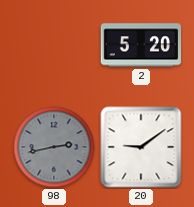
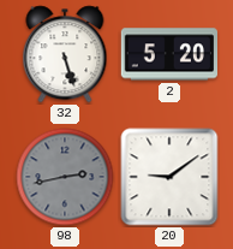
32: none -> 5:27 (65, 54)
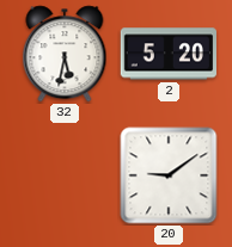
32: 5:27 -> 5:32 (65, 54)
98: 2:43 -> none (65, 177)
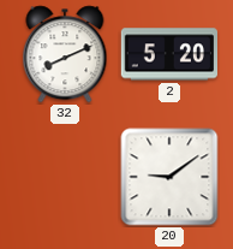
32: 5:32 -> 8:11 (65, 54)
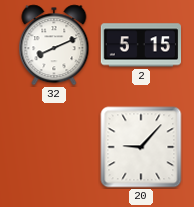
2: 5:20 -> 5:15 (140, 45)
20: 9:09 -> 9:07 (141, 147)
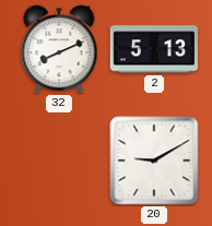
2: 5:15 -> 5:13 (153, 49)
20: 9:07 -> 9:10 (154, 160)
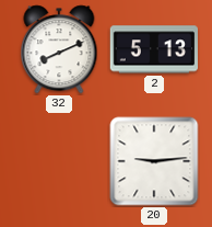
20: 9:10 -> 9:14 (154, 161)
